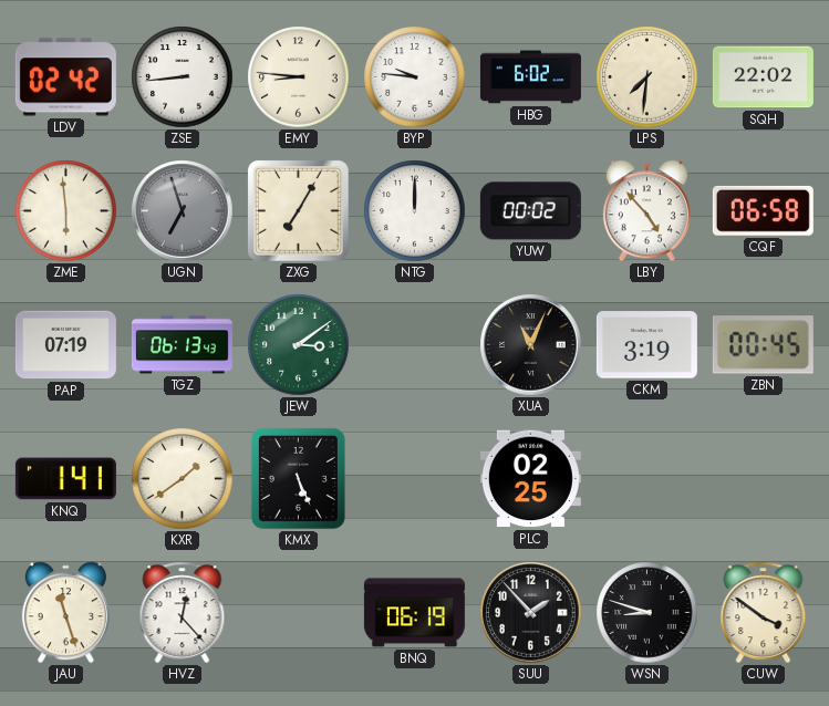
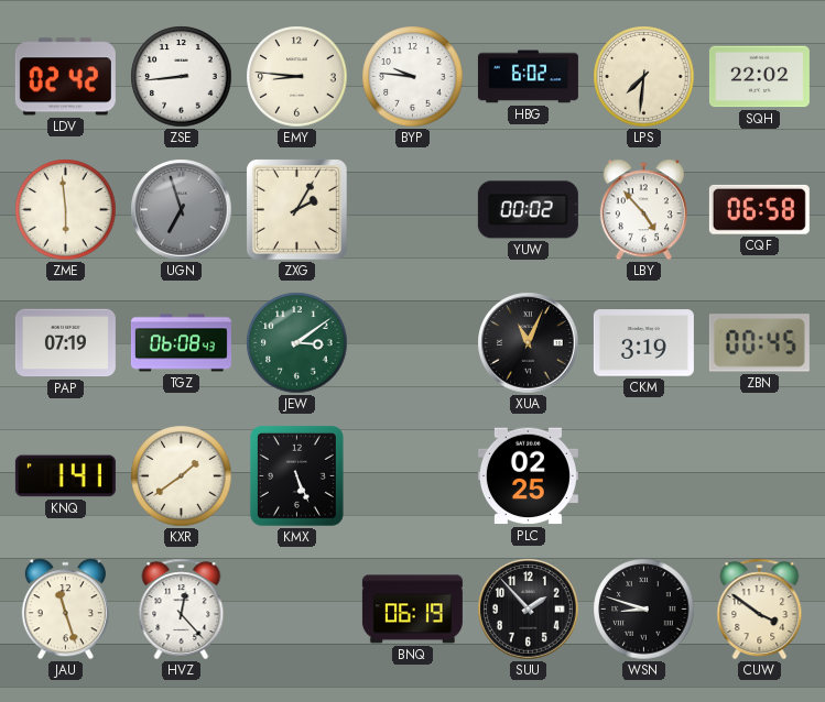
ZXG: 7:05 -> 2:05 (297, 210)
NTG: 12:00 -> none (415, 211)
TGZ: 06:13 -> 06:08 (181, 343)
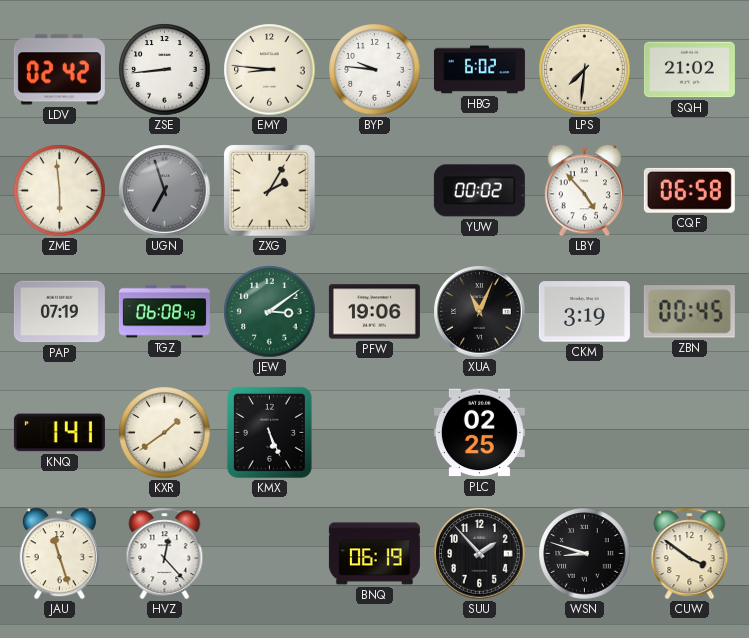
SQH: 22:02 -> 21:02 (689, 70)
PFW: none -> 19:06 (374, 312)
